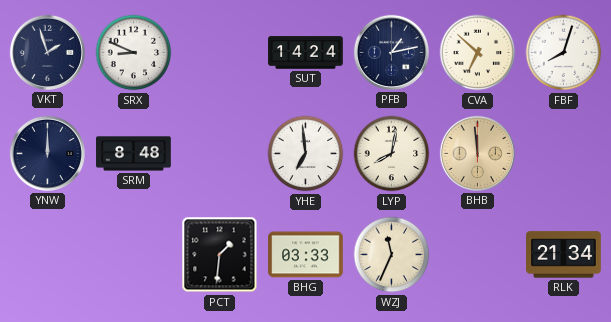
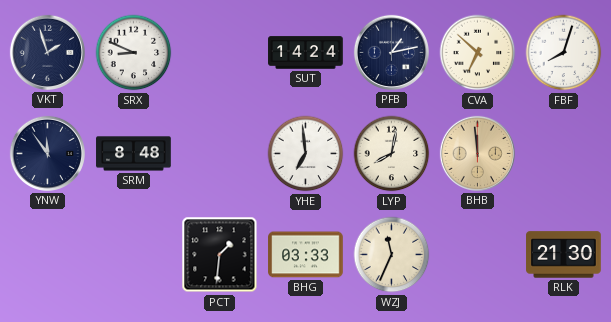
YNW: 12:00 -> 11:54 (47, 153)
RLK: 21:34 -> 21:30 (564, 255)
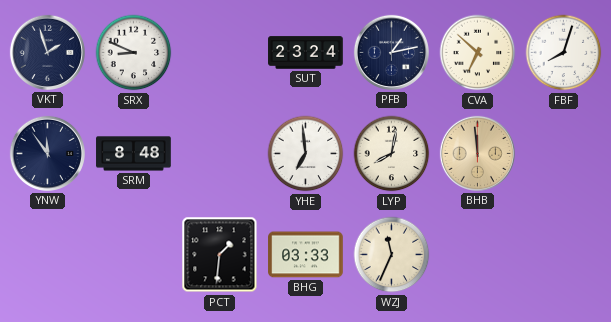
SUT: 14:24 -> 23:24 (306, 53)
RLK: 21:30 -> none (564, 255)
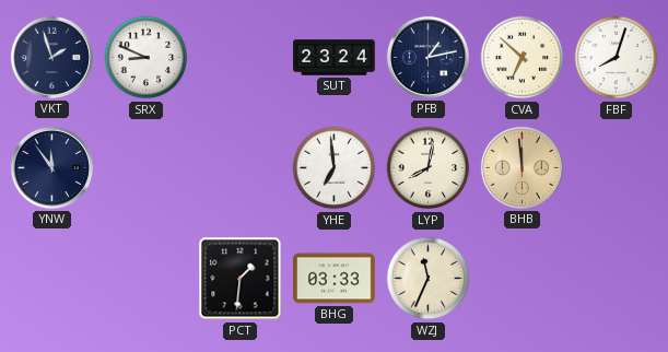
SRM: 8:48 -> none (134, 154)
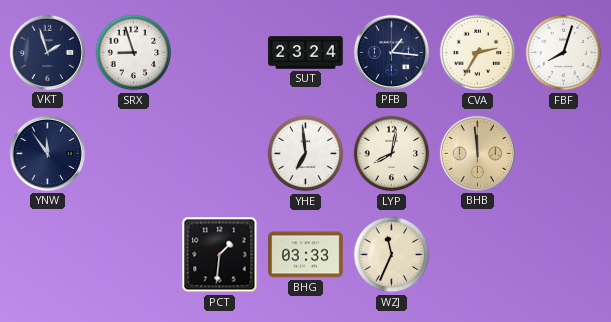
SRX: 8:49 -> 8:57 (134, 53)
PFB: 1:13 -> 1:16 (391, 52)
CVA: 6:52 -> 2:35 (478, 53)
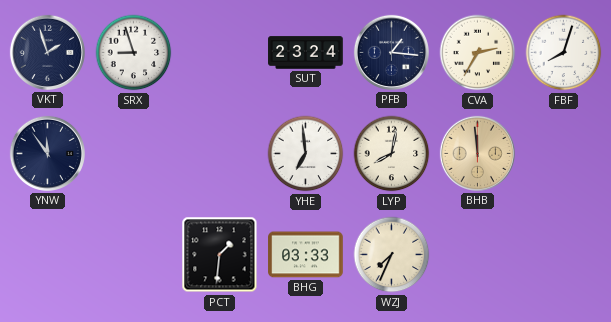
WZJ: 11:34 -> 7:34 (392, 255)
